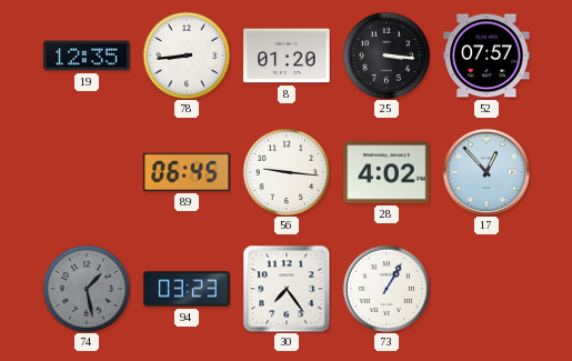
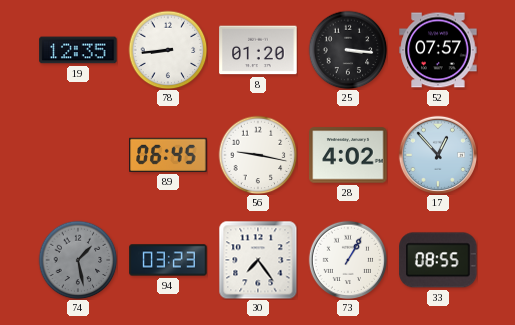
56: 9:16 -> 9:17 (258, 155)
33: none -> 08:55 (438, 260)
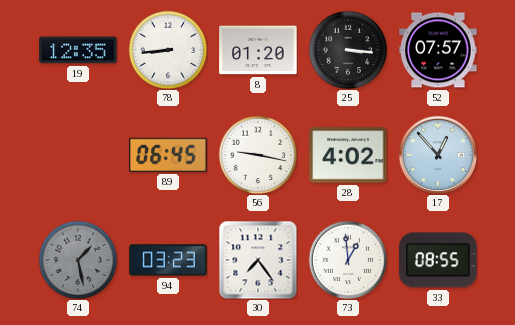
73: 1:05 -> 12:59 (347, 259)
